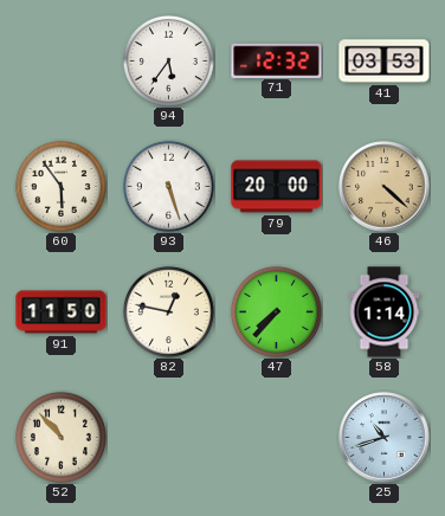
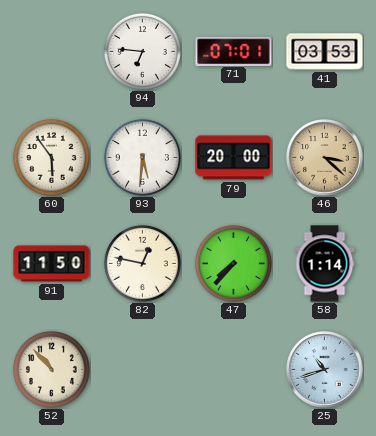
94: 5:36 -> 6:46 (142, 51)
71: 12:32 -> 07:01 (234, 51)
93: 5:27 -> 5:31 (142, 157)
46: 4:22 -> 3:22 (325, 158)
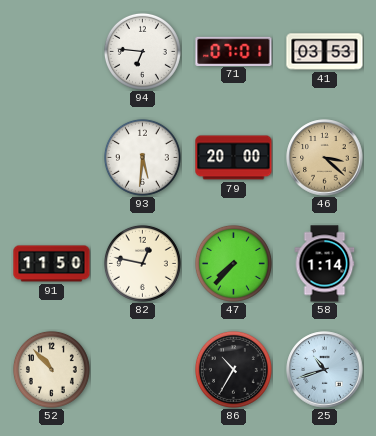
60: 5:54 -> none (51, 157)
86: none -> 10:35 (233, 369)
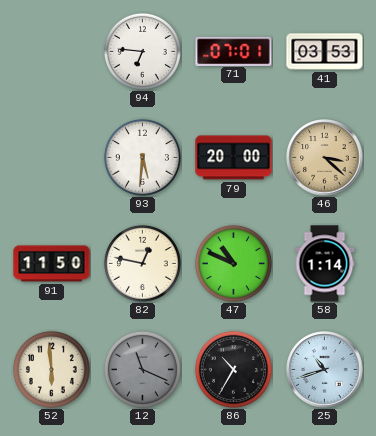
47: 7:37 -> 10:49 (233, 263)
52: 10:53 -> 5:59 (51, 369)
12: none -> 11:19 (142, 369)
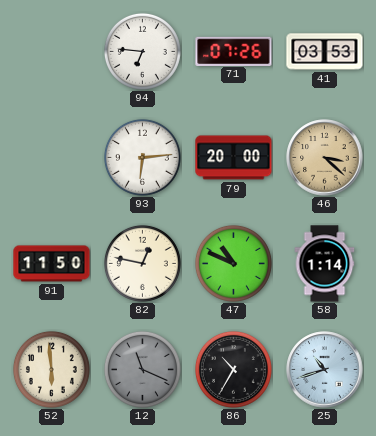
71: 07:01 -> 07:26 (234, 51)
93: 5:31 -> 6:14 (142, 157)
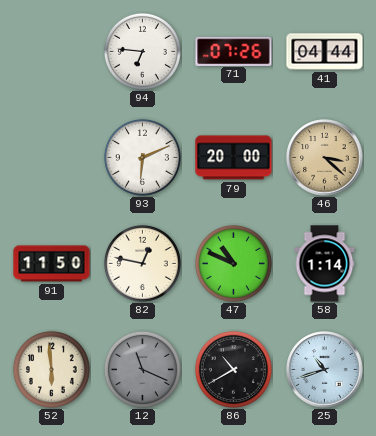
41: 03:53 -> 04:44 (325, 52)
93: 6:14 -> 6:11 (142, 157)
86: 10:35 -> 10:40 (233, 369)
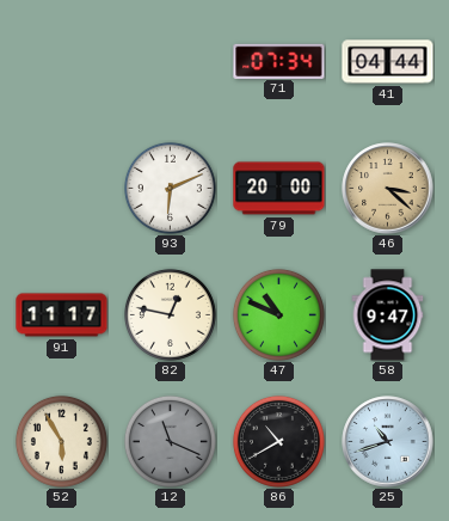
94: 6:46 -> none (142, 51)
71: 07:26 -> 07:34 (279, 61)
91: 11:50 -> 11:17 (62, 315)
58: 1:14 -> 9:47 (388, 315)
52: 5:59 -> 5:55 (61, 441)
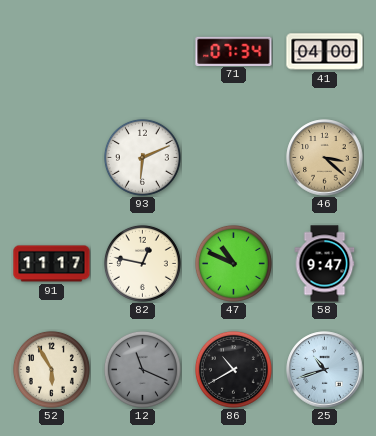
41: 04:44 -> 04:00 (325, 52)
79: 20:00 -> none (279, 189)
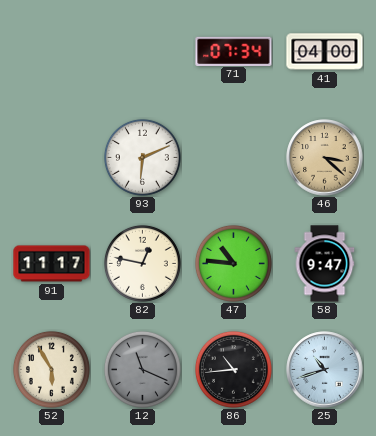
47: 10:49 -> 10:46 (233, 263)
86: 10:40 -> 10:44 (233, 369)
